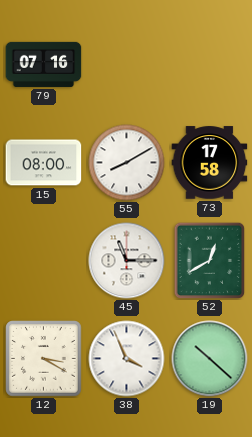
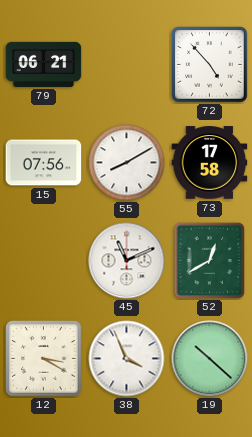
79: 07:16 -> 06:21 (44, 64)
72: none -> 4:53 (210, 65)
15: 08:00 -> 07:56 (44, 163)
45: 11:15 -> 11:11 (127, 261)
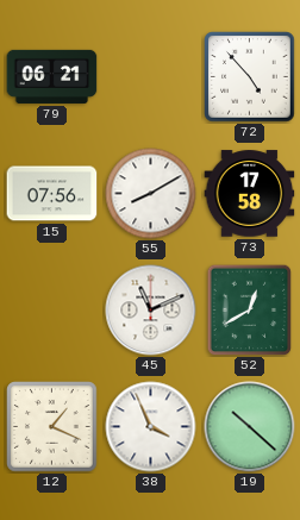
12: 3:20 -> 1:19 (52, 427)
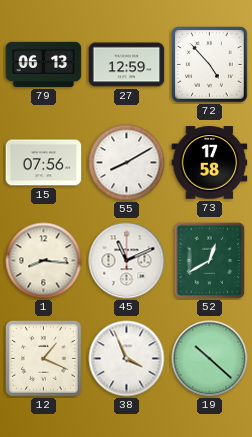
79: 06:21 -> 06:13 (44, 64)
27: none -> 12:59 (127, 65)
1: none -> 8:16 (44, 261)
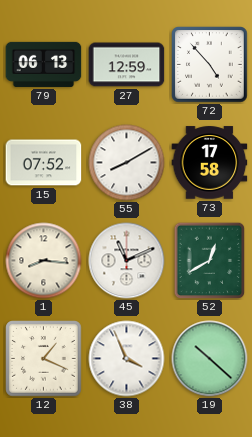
15: 07:56 -> 07:52 (44, 163)
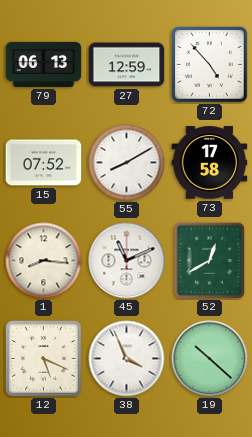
12: 1:19 -> 5:19 (44, 359)
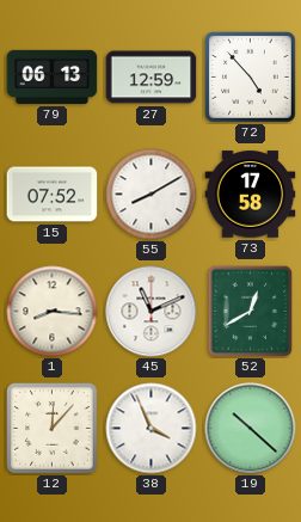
12: 5:19 -> 12:07 (53, 429)
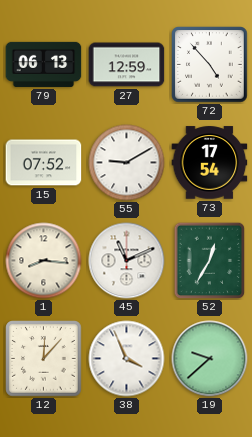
55: 8:10 -> 9:10 (127, 163)
73: 17:58 -> 17:54 (210, 163)
52: 12:40 -> 12:35 (210, 260)
19: 10:22 -> 9:38 (210, 359)
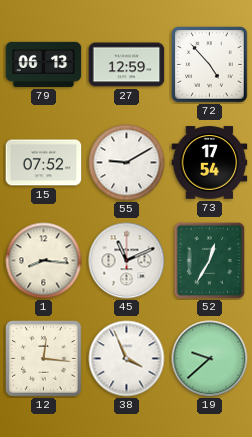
12: 12:07 -> 12:16 (44, 359)
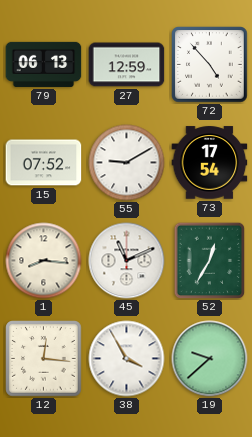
38: 3:56 -> 3:55 (127, 359)
